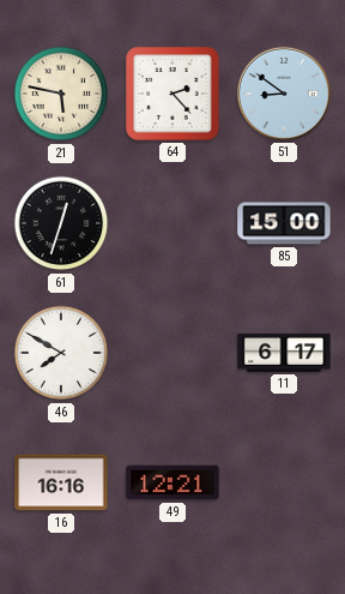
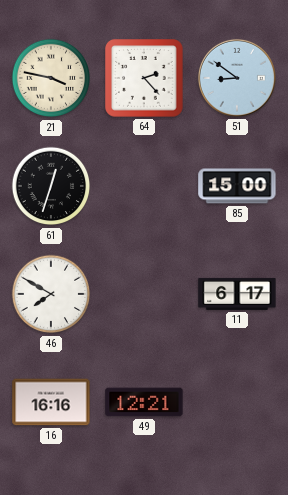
21: 5:47 -> 3:47 (51, 78)
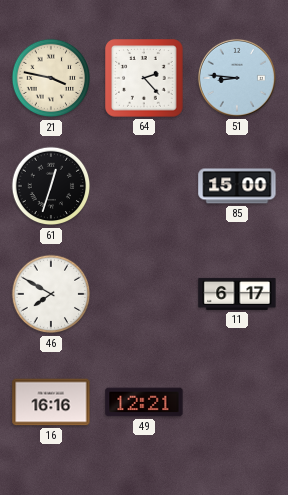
51: 8:51 -> 8:46 (237, 78)
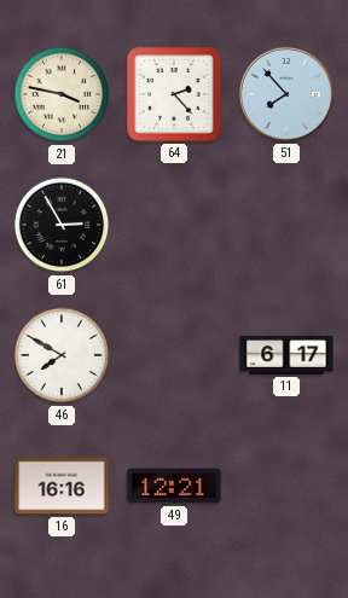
51: 8:46 -> 7:53 (286, 94)
61: 12:33 -> 2:55 (62, 225)
85: 15:00 -> none (237, 186)
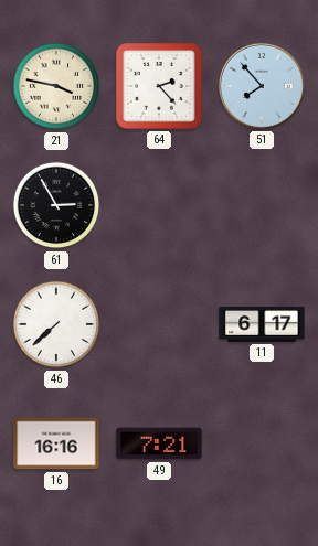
46: 7:50 -> 7:38 (56, 324)
49: 12:21 -> 7:21 (159, 443)
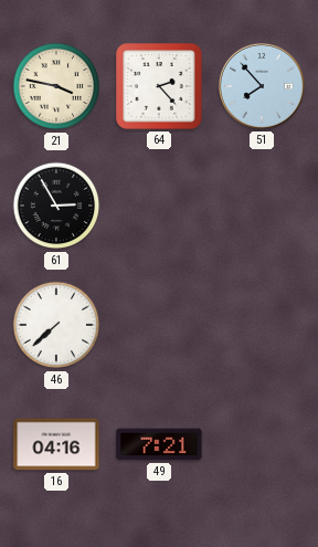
11: 6:17 -> none (262, 324)
16: 16:16 -> 04:16 (56, 444)
